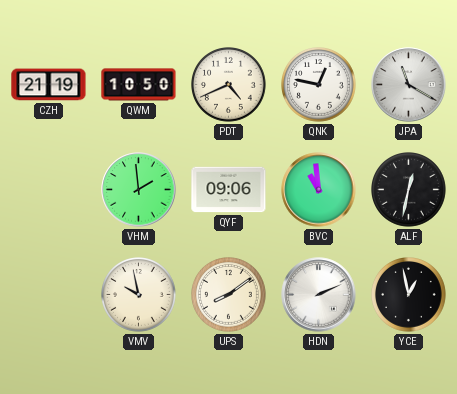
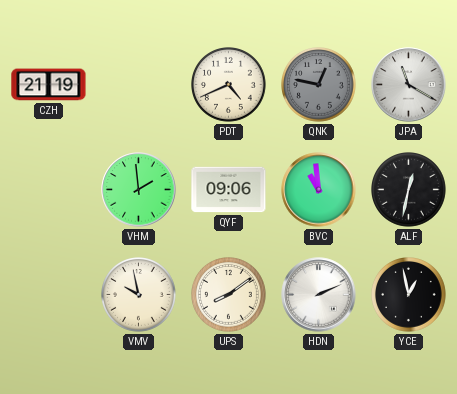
QWM: 10:50 -> none (139, 85)
QNK dial: white -> grey (319, 85)
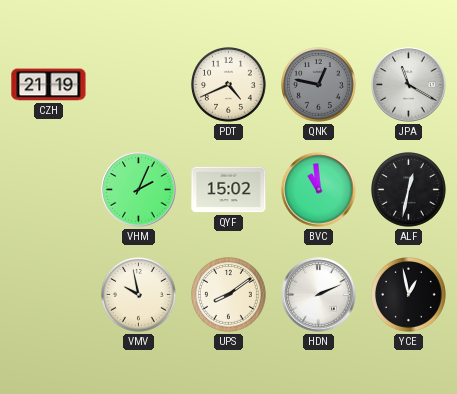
VHM: 1:59 -> 2:04 (139, 190)
QYF: 09:06 -> 15:02 (229, 190)
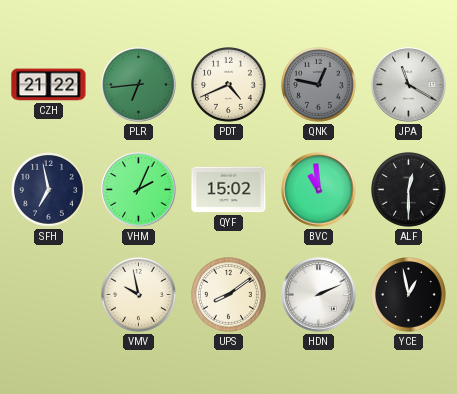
CZH: 21:19 -> 21:22 (49, 85)
PLR: none -> 6:44 (139, 85)
SFH: none -> 6:58 (49, 190)
ALF: 12:32 -> 12:30 (409, 190)
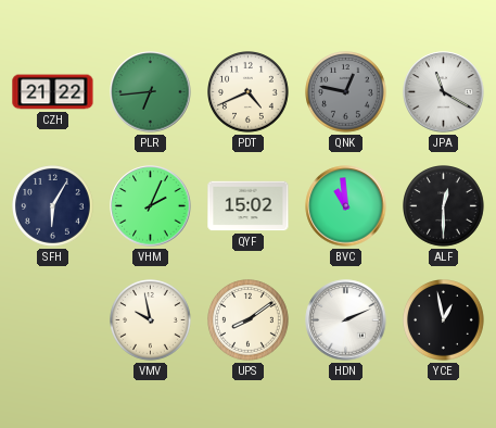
SFH: 6:58 -> 6:05 (53, 206)
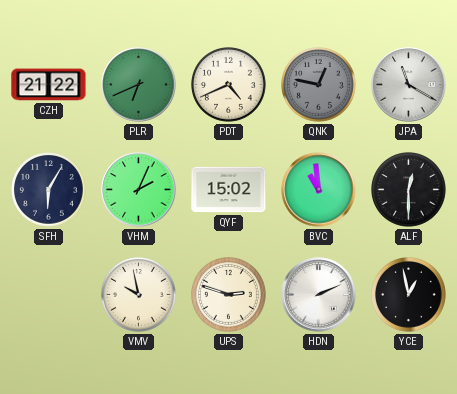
PLR: 6:44 -> 6:41 (139, 85)
UPS: 8:09 -> 2:48 (229, 295)
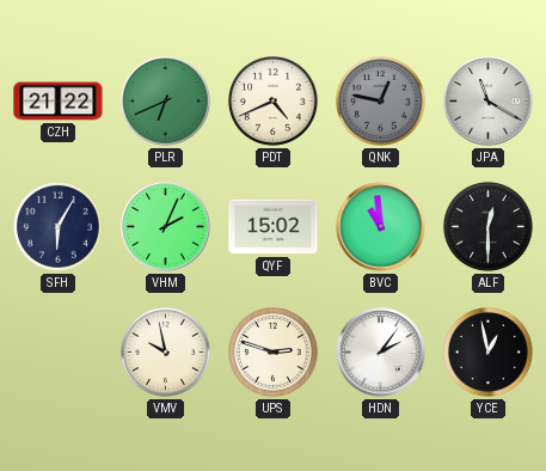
HDN: 2:11 -> 2:06 (381, 353)
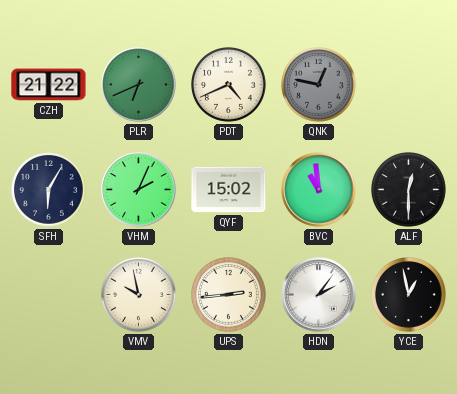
JPA: 11:20 -> none (489, 102)
UPS: 2:48 -> 2:44 (229, 295)
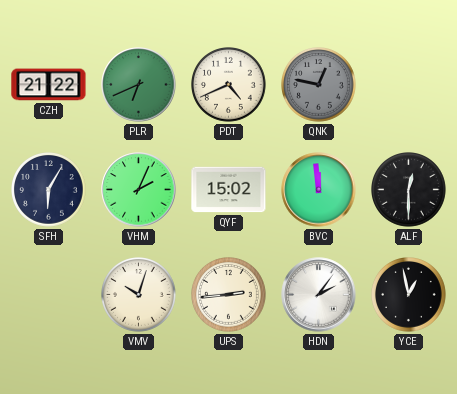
BVC: 10:59 -> 11:59 (319, 190)
VMV: 9:58 -> 10:03 (139, 295)
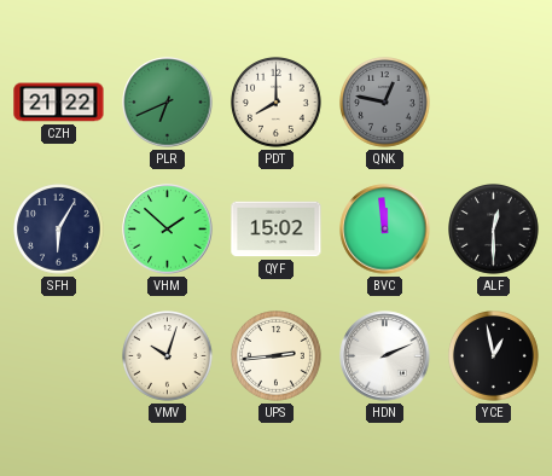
PDT: 4:41 -> 8:00 (277, 103)
VHM: 2:04 -> 1:52 (168, 230)
HDN: 2:06 -> 2:11 (385, 356)
